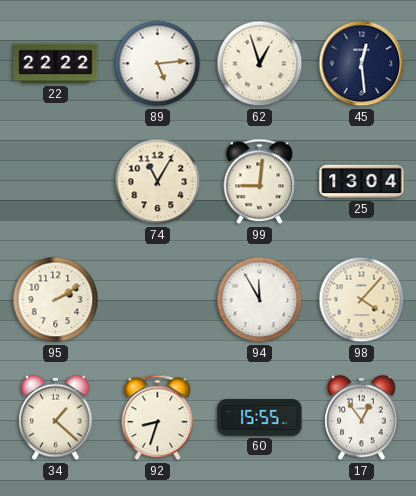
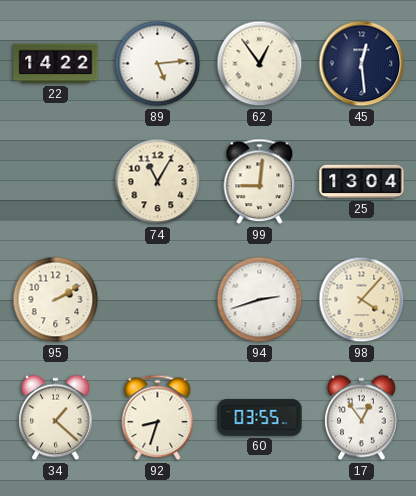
22: 22:22 -> 14:22 (56, 64)
62: 12:57 -> 12:54 (260, 64)
94: 11:55 -> 2:42 (260, 300)
60: 15:55 -> 03:55 (260, 418)
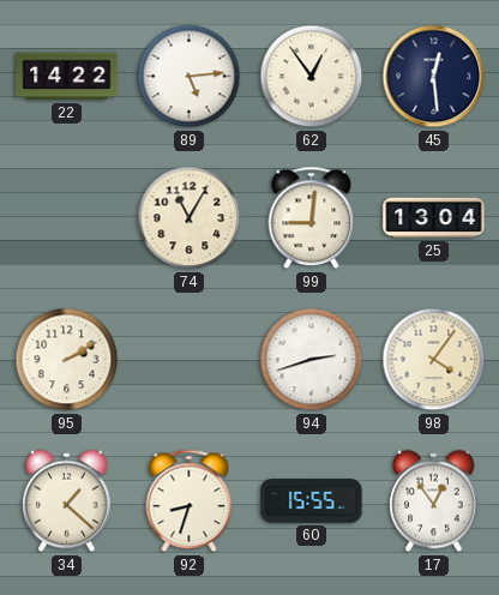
98: 4:07 -> 4:06 (434, 360)
60: 03:55 -> 15:55 (312, 501)
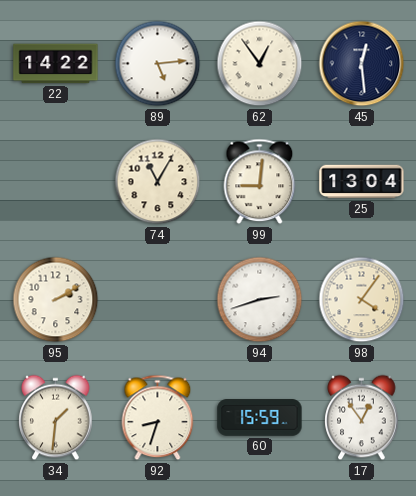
34: 1:22 -> 1:31 (56, 418)
60: 15:55 -> 15:59 (260, 418)
